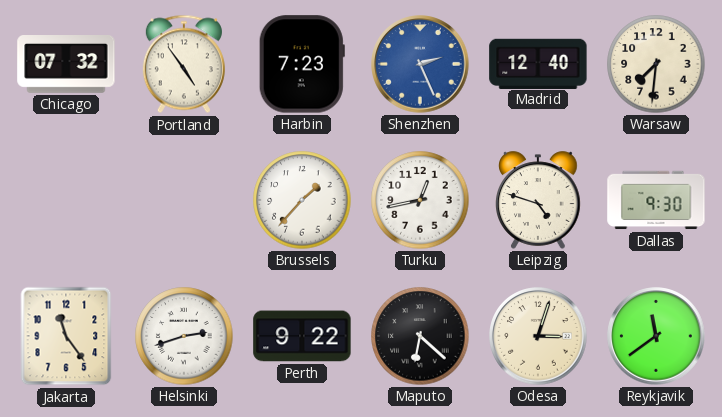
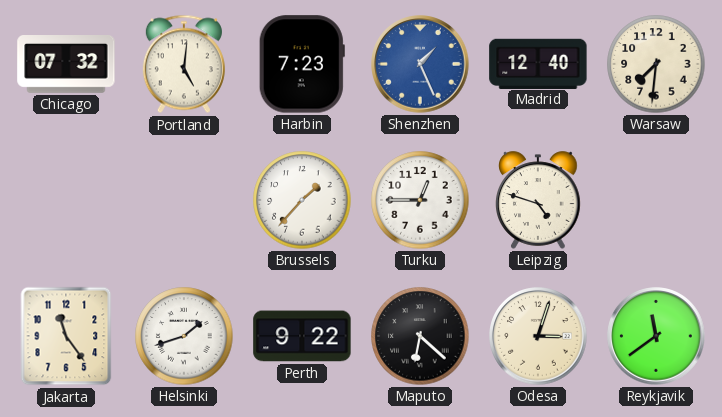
Portland: 4:54 -> 5:01 (184, 64)
Shenzhen: 2:26 -> 1:26 (420, 64)
Turku: 12:43 -> 12:45 (420, 200)
Dallas: 9:30 -> none (656, 200)
Helsinki: 2:42 -> 1:42 (184, 336)
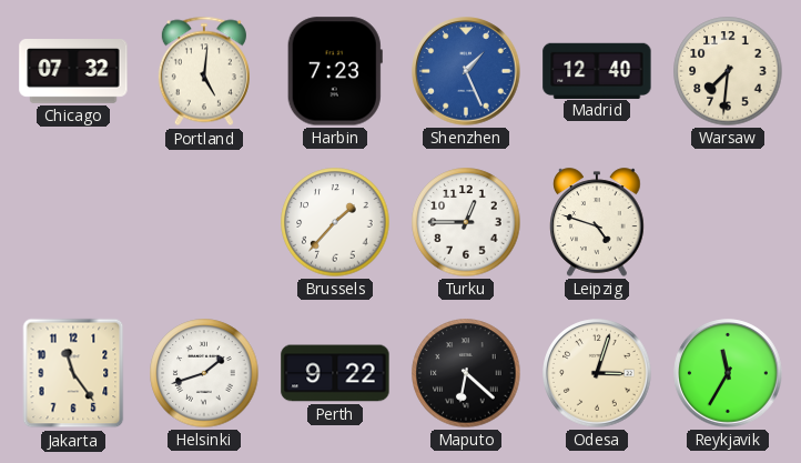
Reykjavik: 11:39 -> 11:35 (728, 373)
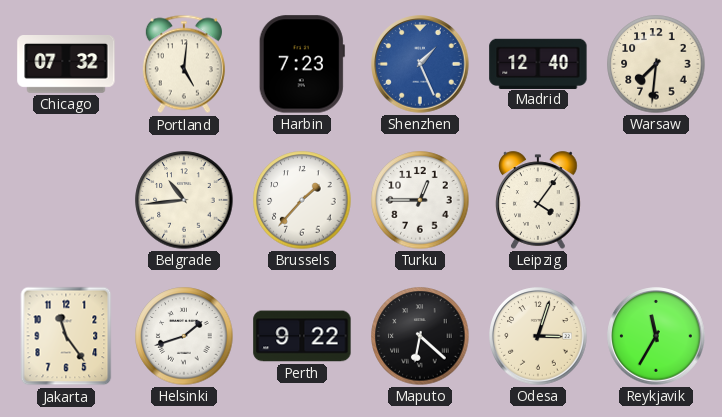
Belgrade: none -> 10:44 (184, 200)
Leipzig: 4:48 -> 4:06 (539, 200)
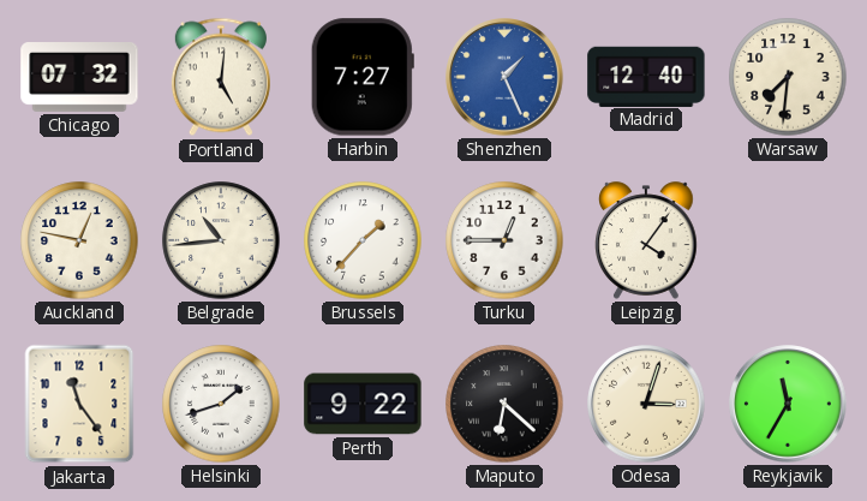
Harbin: 7:23 -> 7:27 (363, 77)
Auckland: none -> 12:47 (79, 240)
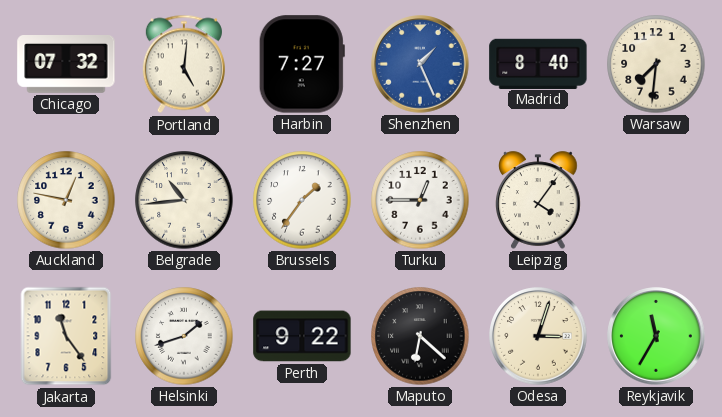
Madrid: 12:40 -> 8:40 (538, 63)
Brussels: 1:37 -> 1:36 (302, 200)
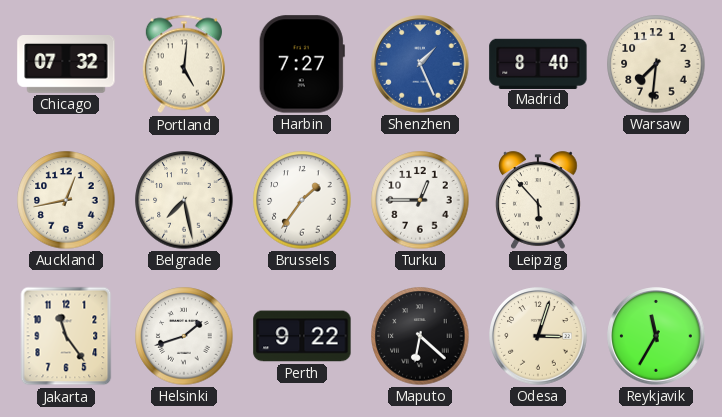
Auckland: 12:47 -> 12:43 (66, 200)
Belgrade: 10:44 -> 7:28 (184, 200)
Leipzig: 4:06 -> 5:53 (539, 200)
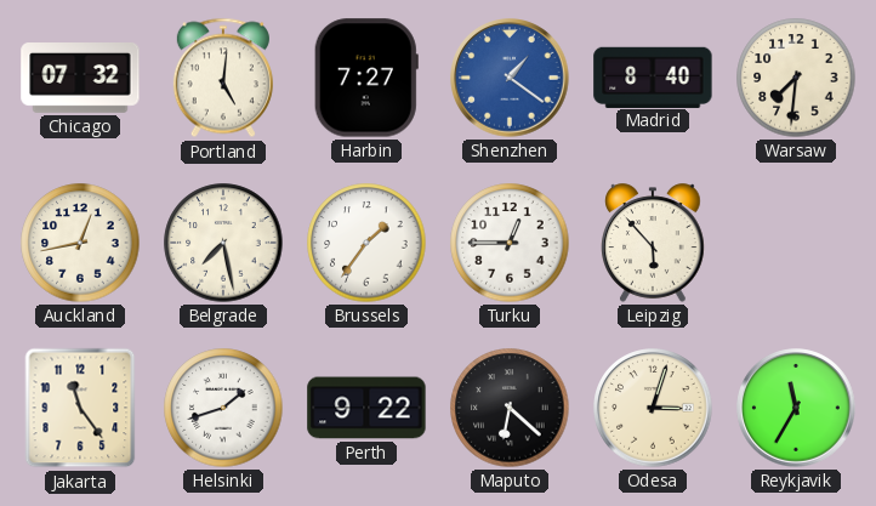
Shenzhen: 1:26 -> 1:21 (510, 78)
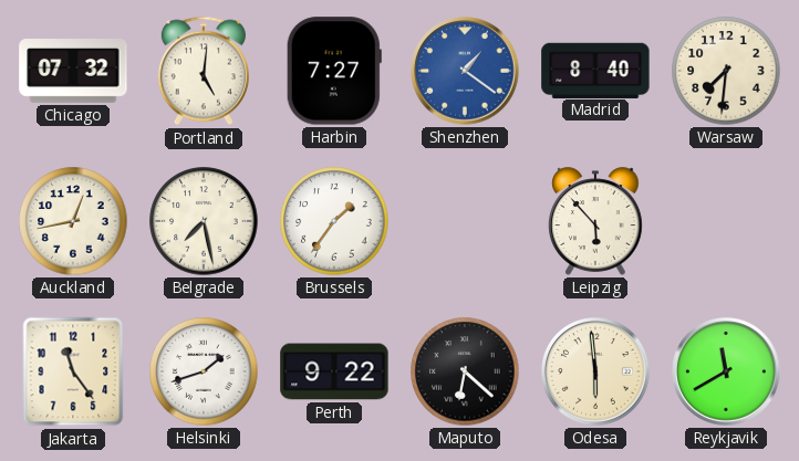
Turku: 12:45 -> none (510, 243)
Odesa: 3:03 -> 5:59 (595, 371)
Reykjavik: 11:35 -> 11:40 (726, 371)
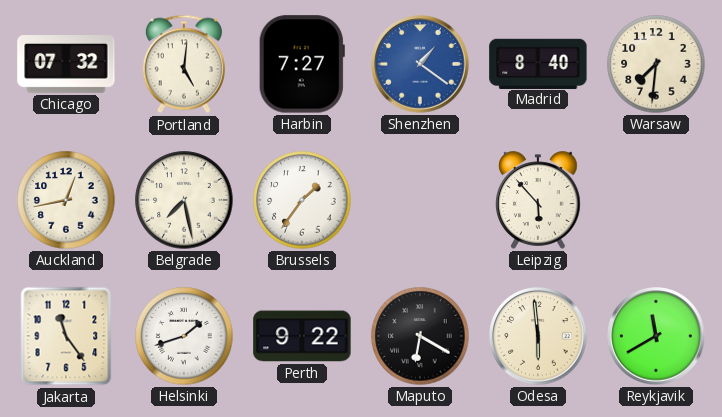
Maputo: 6:22 -> 6:20 (420, 336)
